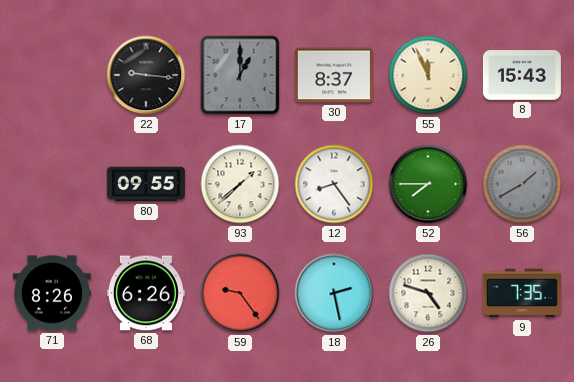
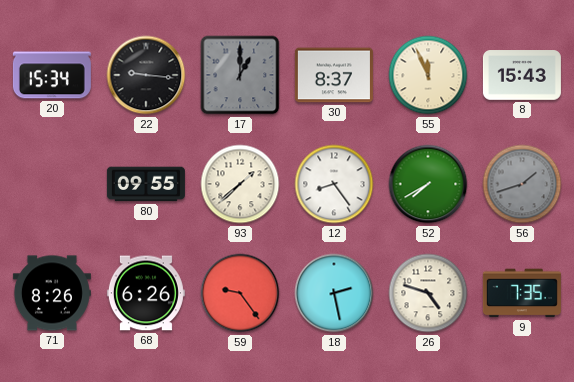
20: none -> 15:34 (52, 75)
52: 7:45 -> 7:40 (428, 184)
56: 1:40 -> 1:42 (522, 184)
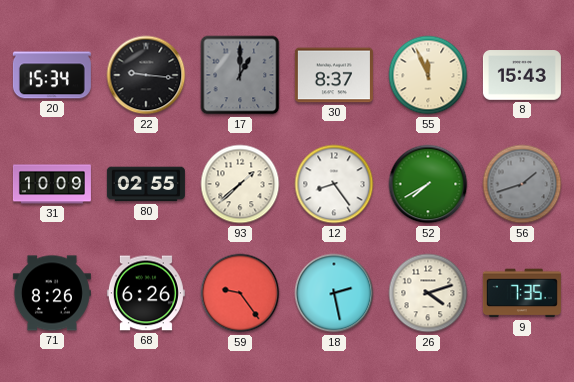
31: none -> 10:09 (52, 184)
80: 09:55 -> 02:55 (146, 184)
26: 4:48 -> 4:12 (428, 293)
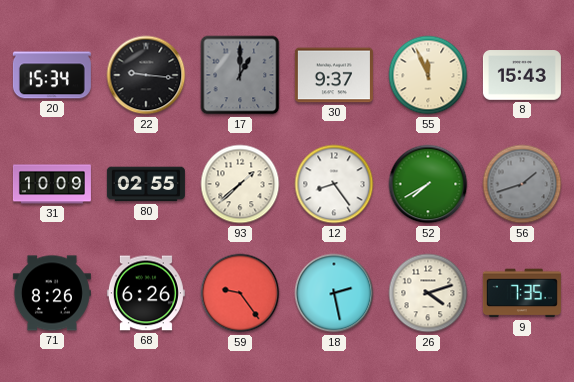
30: 8:37 -> 9:37 (334, 75)
